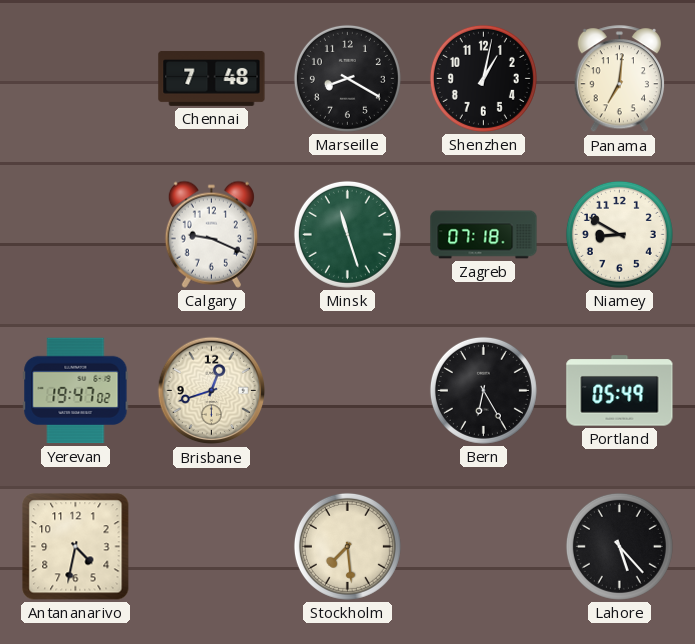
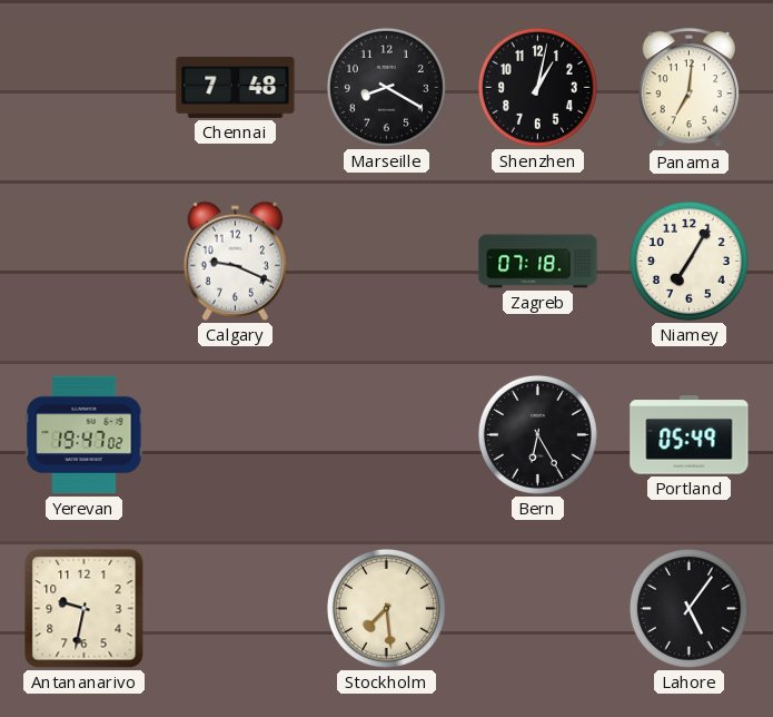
Minsk: 11:27 -> none (347, 234)
Niamey: 8:50 -> 7:05 (688, 261)
Brisbane: 12:42 -> none (212, 391)
Antananarivo: 4:32 -> 9:32 (85, 609)
Lahore: 5:23 -> 5:06 (688, 608)
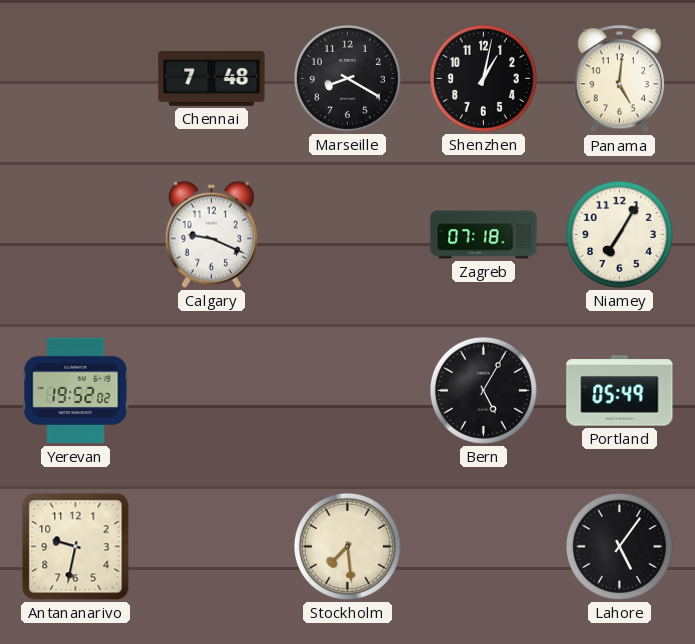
Panama: 7:01 -> 5:01 (619, 79)
Yerevan: 19:47 -> 19:52 (76, 391)
Bern: 6:25 -> 5:05 (483, 390)
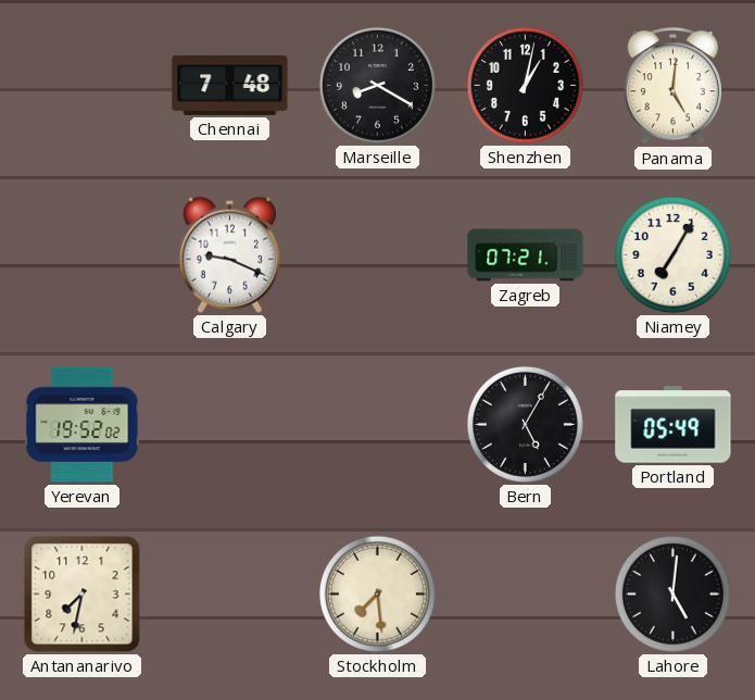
Zagreb: 07:18 -> 07:21 (526, 255)
Antananarivo: 9:32 -> 7:32 (83, 595)
Lahore: 5:06 -> 5:01 (672, 593)
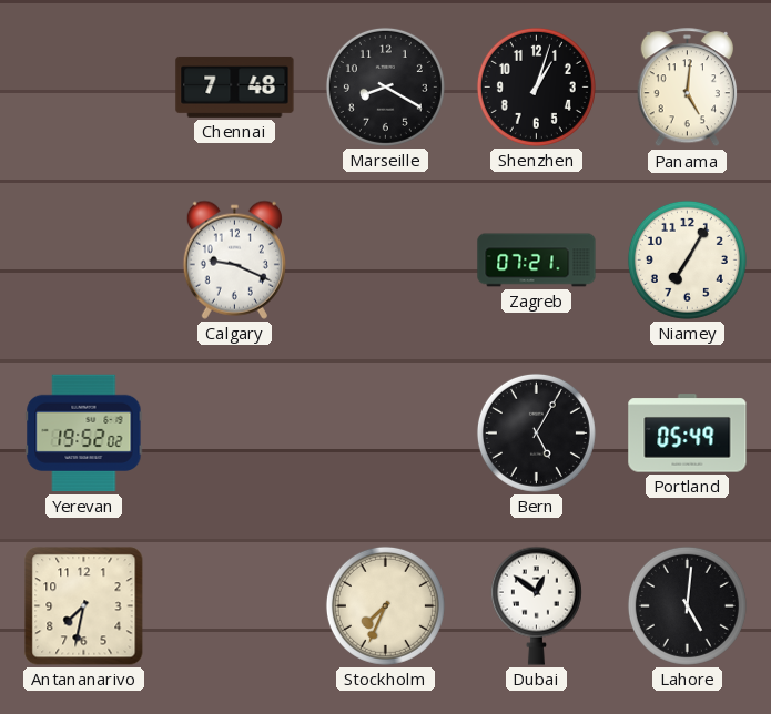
Shenzhen: 1:02 -> 1:03 (536, 86)
Stockholm: 7:29 -> 7:34 (385, 605)
Dubai: none -> 12:51 (536, 605)
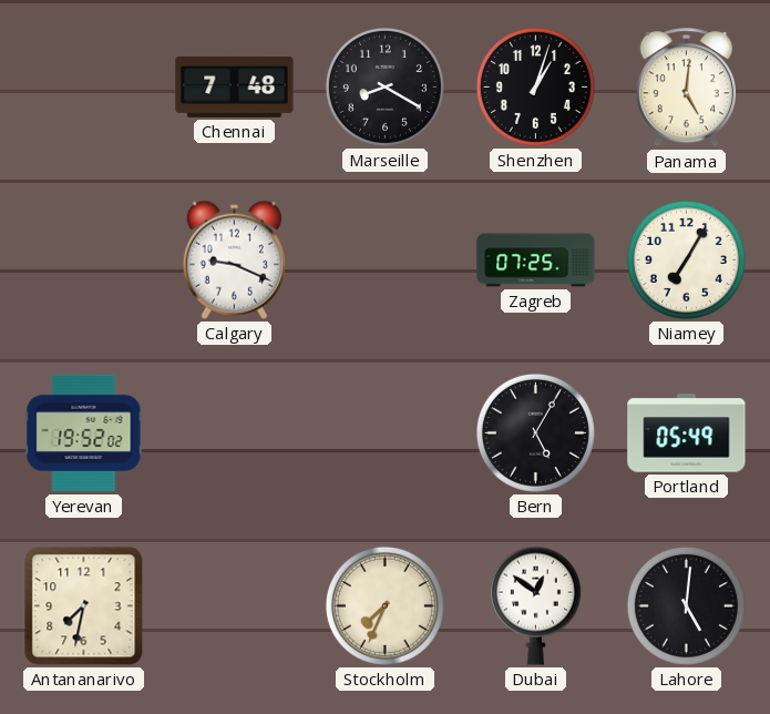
Zagreb: 07:21 -> 07:25 (536, 261)
